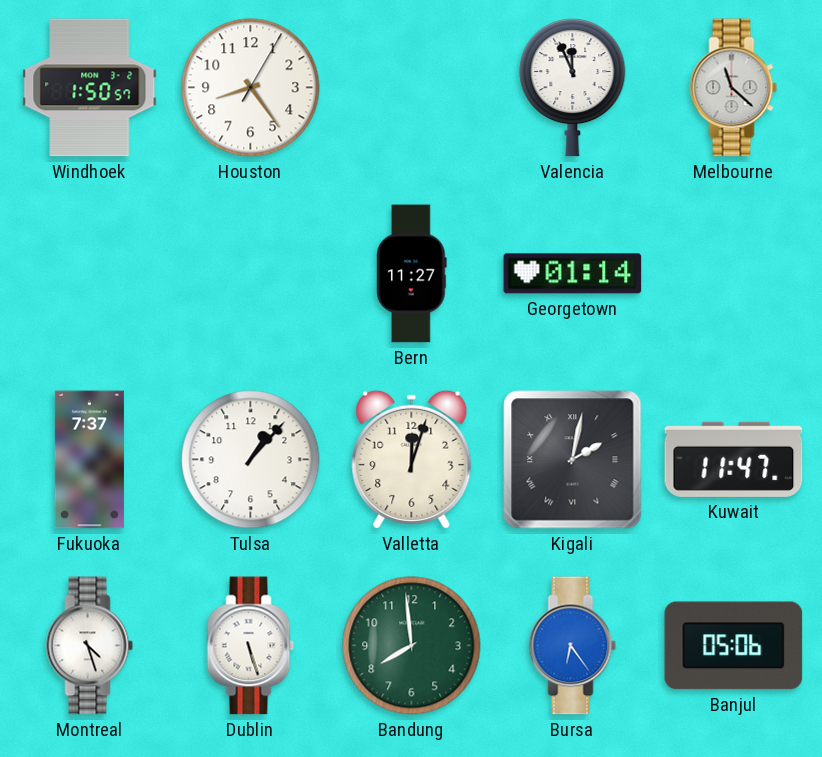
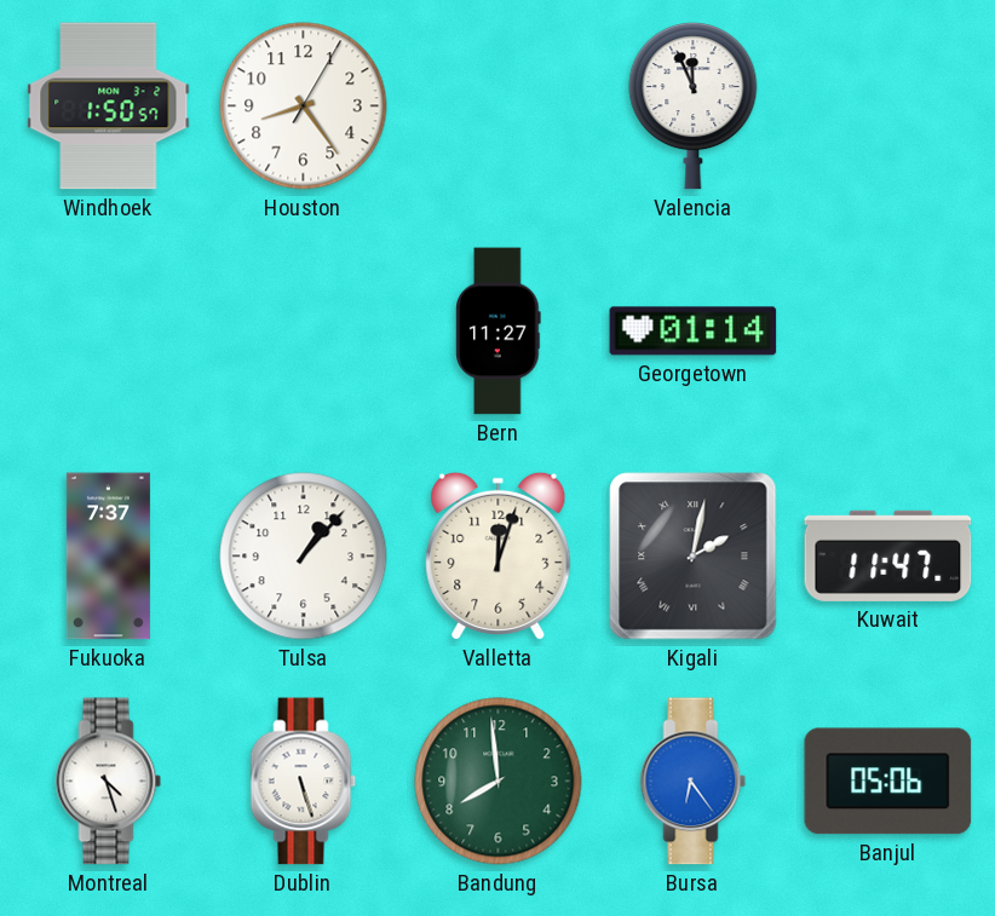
Melbourne: 11:22 -> none (734, 88)
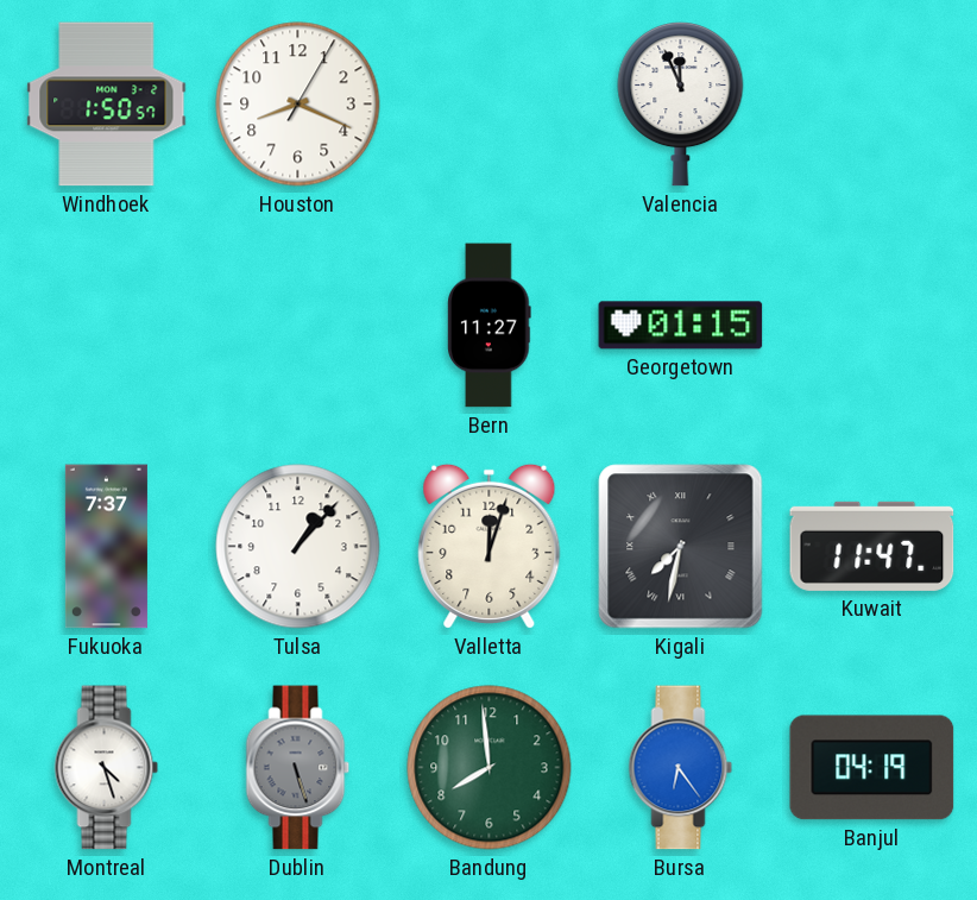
Houston: 8:24 -> 8:19 (298, 105)
Georgetown: 01:14 -> 01:15 (681, 326)
Kigali: 2:02 -> 7:32 (681, 547)
Dublin dial: white -> grey (298, 768)
Banjul: 05:06 -> 04:19 (872, 768)
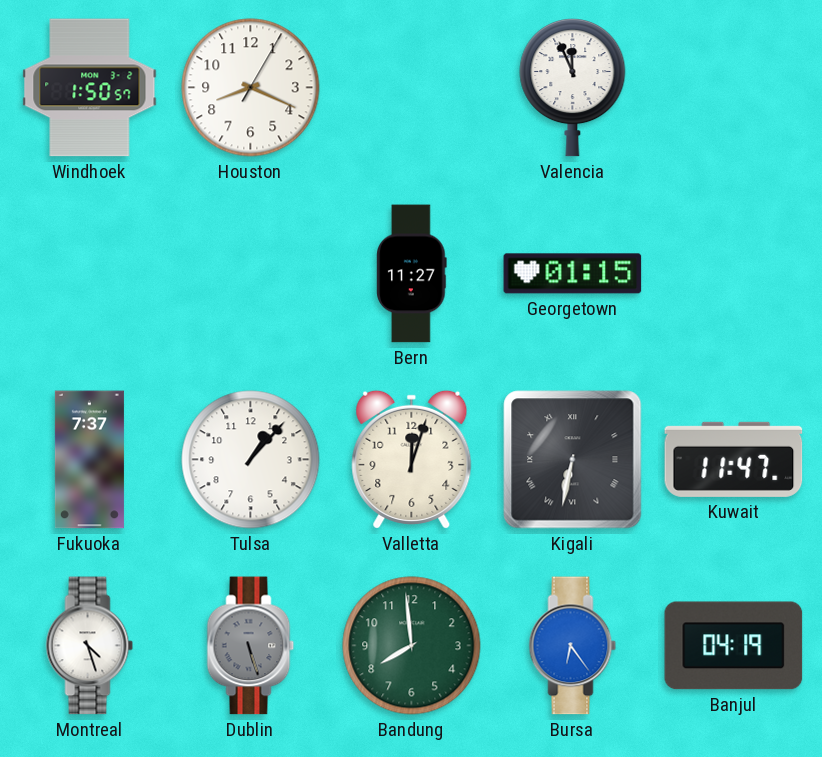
Kigali: 7:32 -> 6:32 (573, 460)
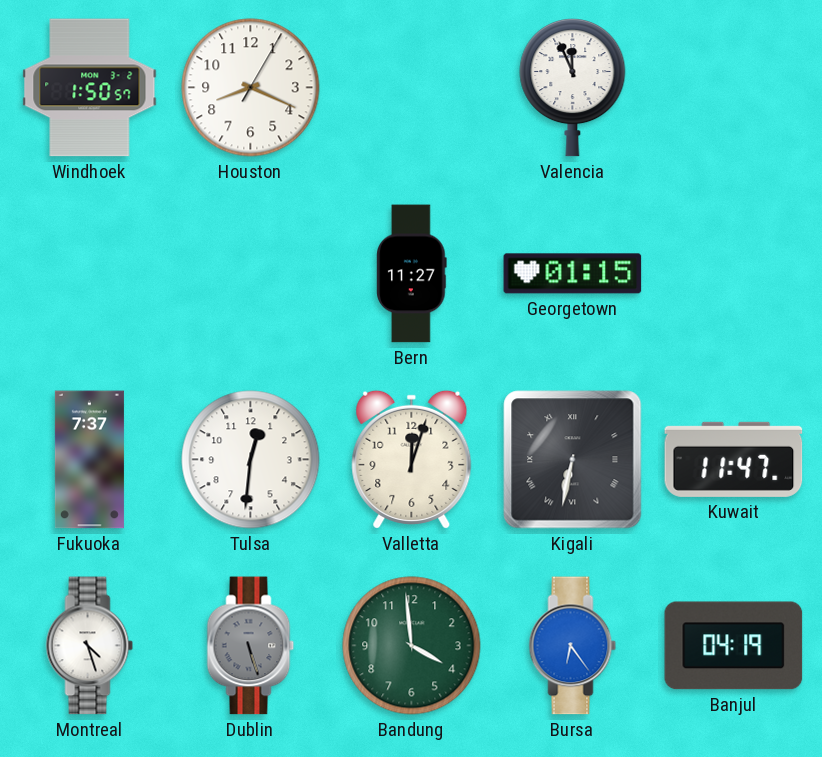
Tulsa: 1:07 -> 12:31 (251, 460)
Bandung: 7:59 -> 3:59 (412, 646)
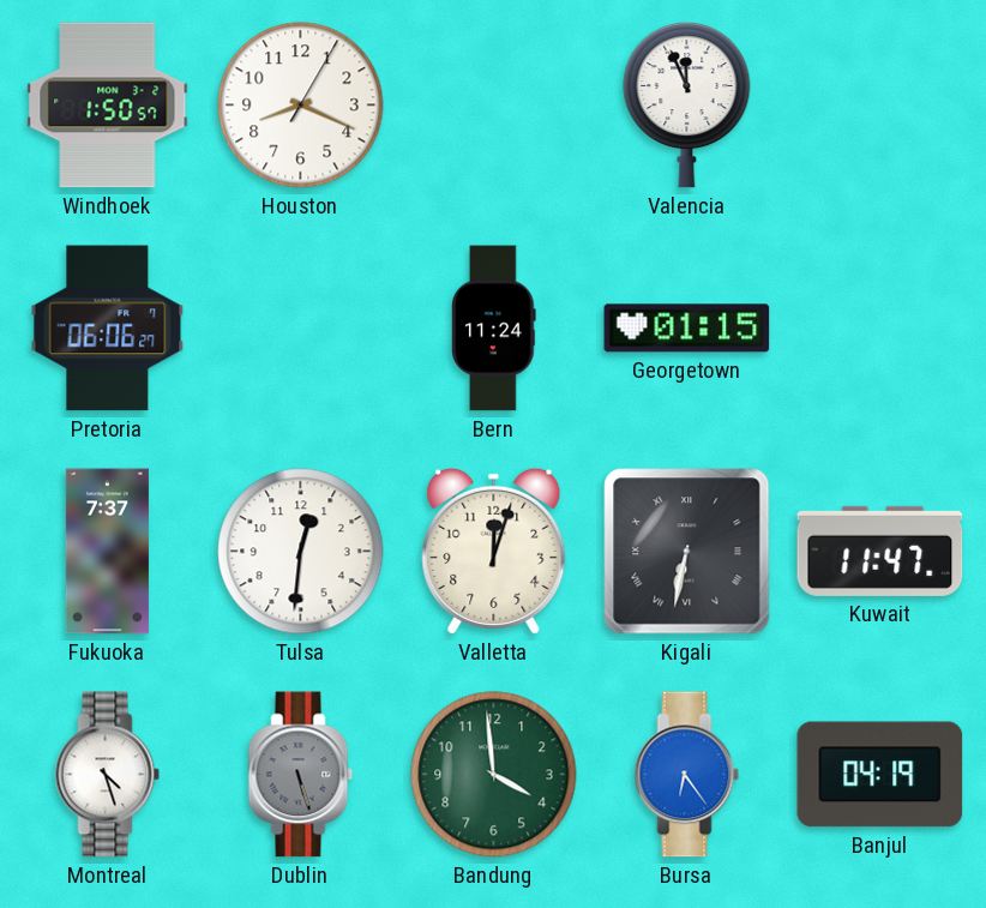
Pretoria: none -> 06:06 (108, 329)
Bern: 11:27 -> 11:24 (494, 329)
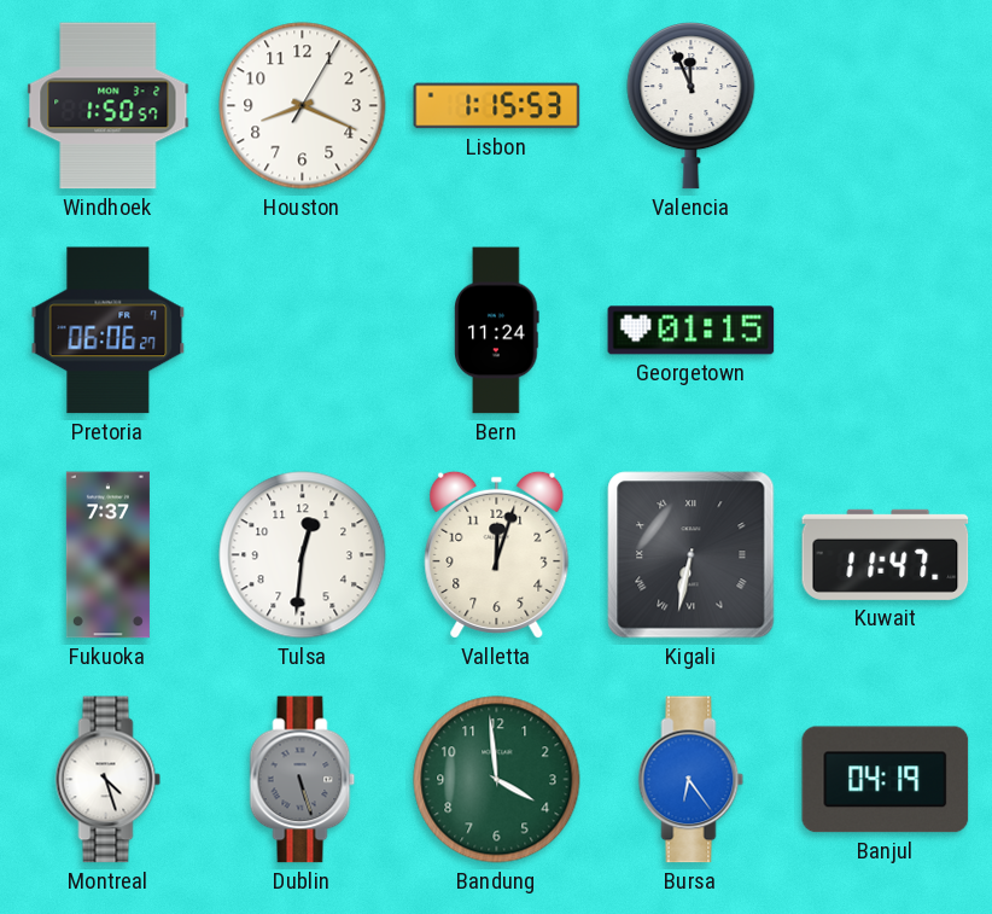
Lisbon: none -> 1:15 (497, 106)
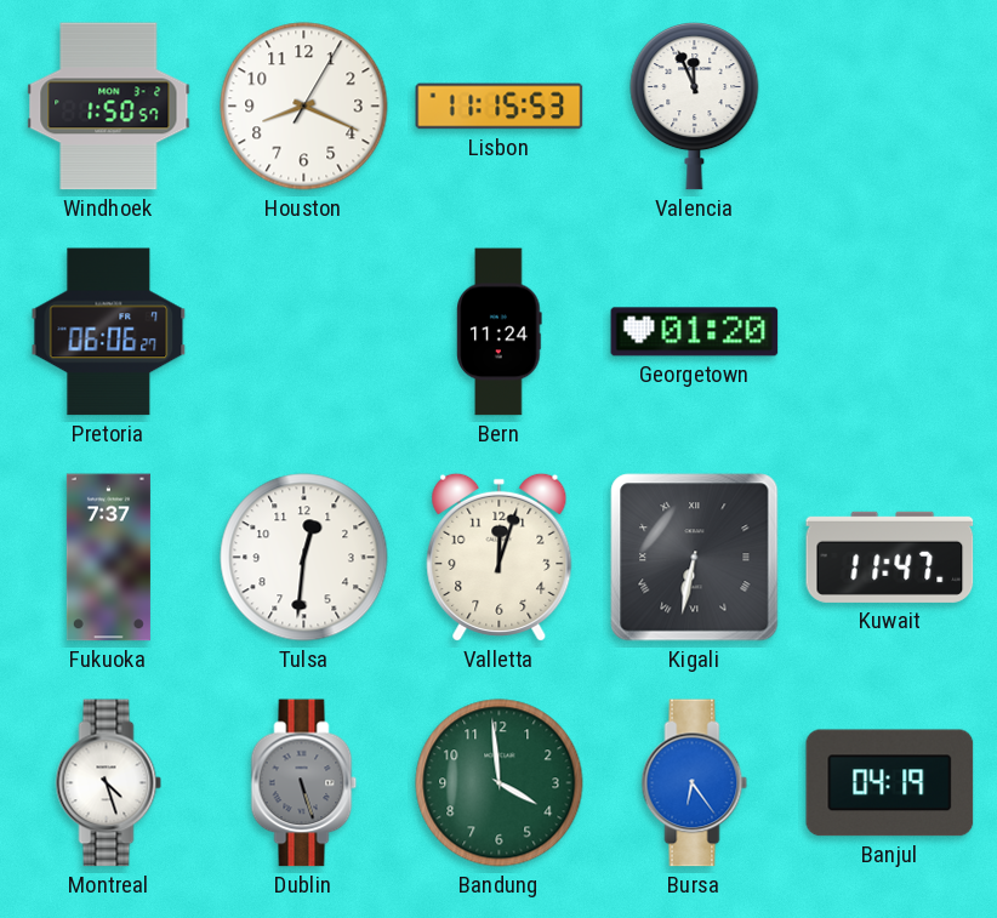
Lisbon: 1:15 -> 11:15 (500, 107)
Georgetown: 01:15 -> 01:20 (695, 332)
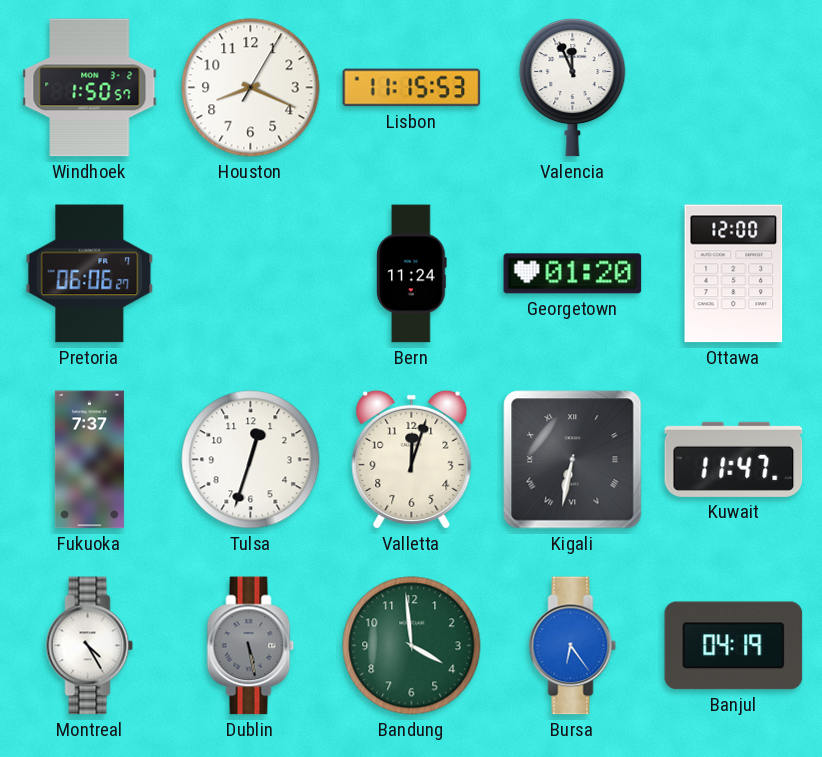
Ottawa: none -> 12:00 (734, 274)
Tulsa: 12:31 -> 12:33 (251, 460)
Montreal: 4:27 -> 4:25 (90, 646)
Dublin: 5:27 -> 5:28 (251, 646)
